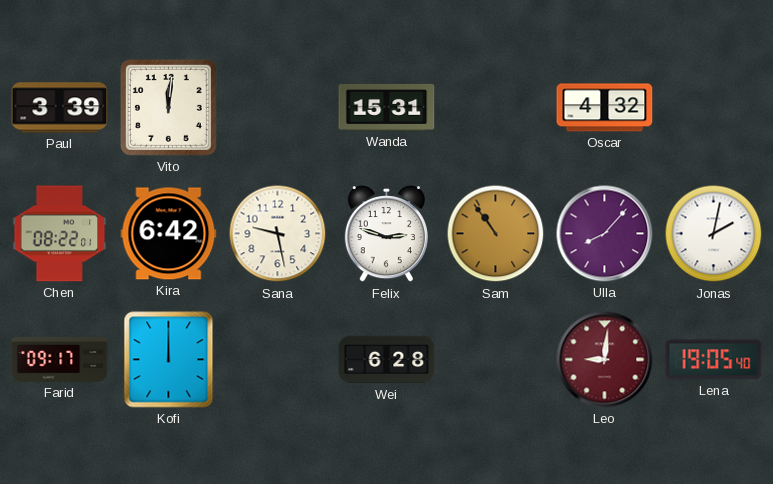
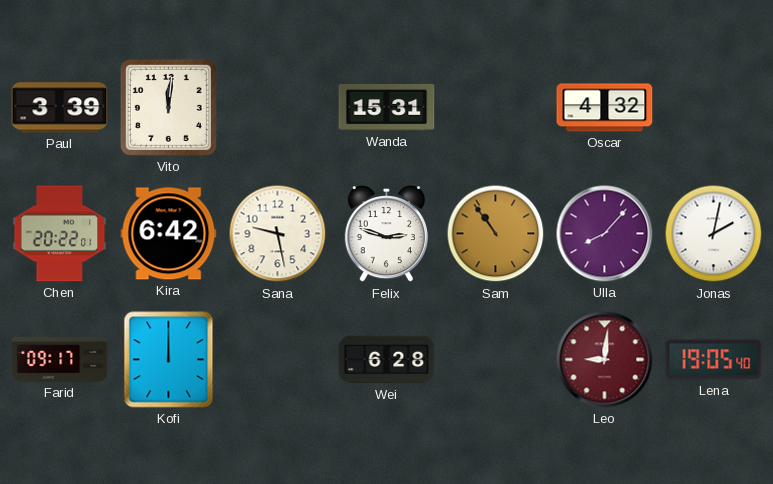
Chen: 08:22 -> 20:22 (60, 234)
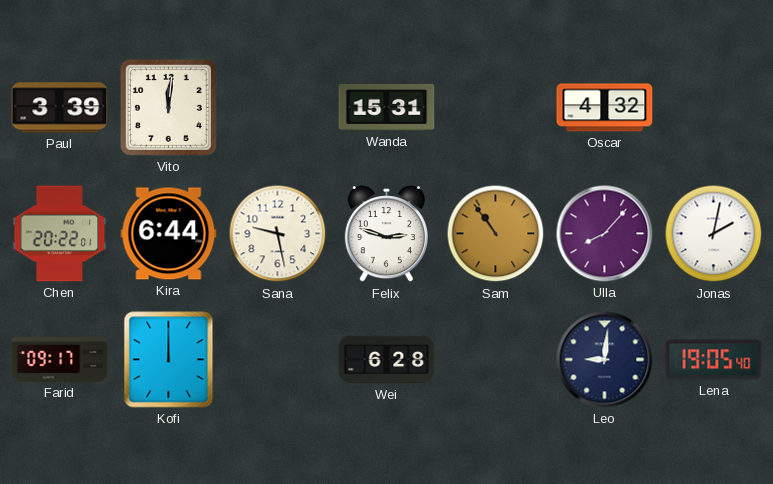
Kira: 6:42 -> 6:44 (169, 234)
Leo dial: burgundy -> navy (605, 360)
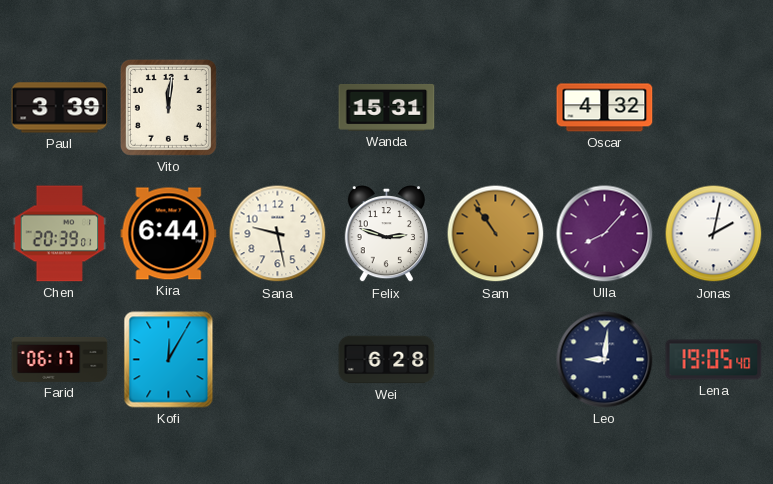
Chen: 20:22 -> 20:39 (60, 234)
Farid: 09:17 -> 06:17 (60, 359)
Kofi: 12:00 -> 12:05 (169, 360)
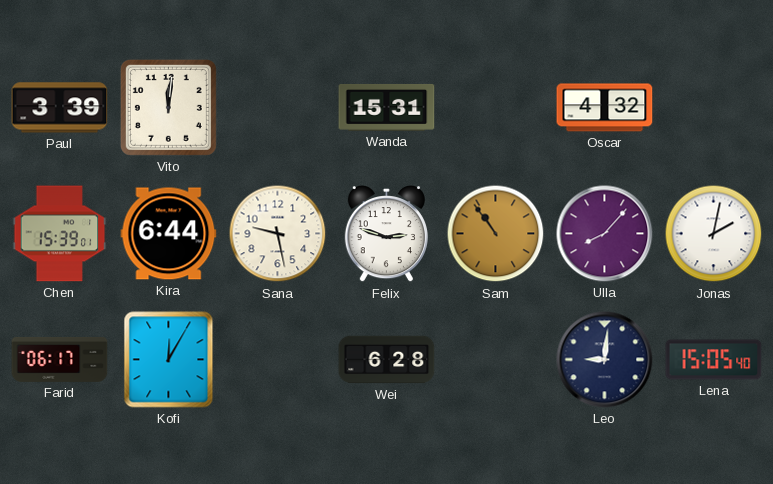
Chen: 20:39 -> 15:39 (60, 234)
Lena: 19:05 -> 15:05 (714, 360)
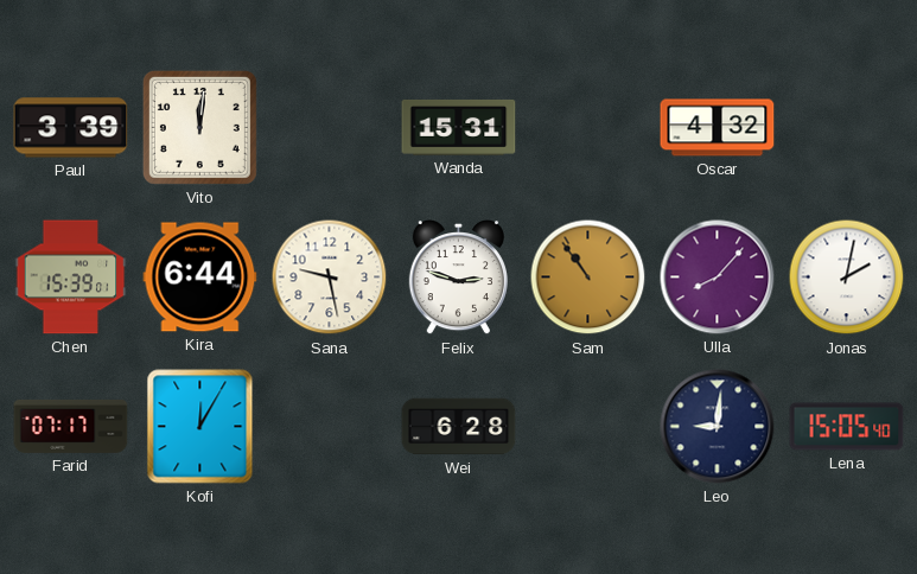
Farid: 06:17 -> 07:17 (71, 426)
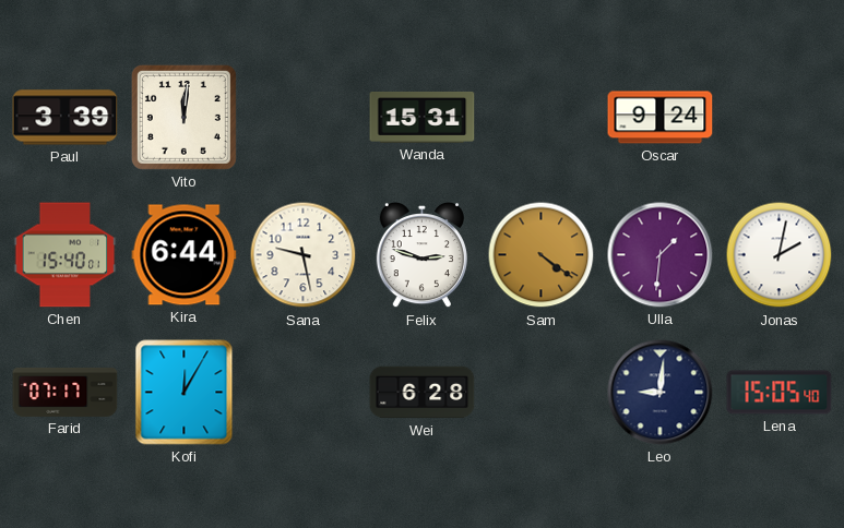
Oscar: 4:32 -> 9:24 (661, 118)
Chen: 15:39 -> 15:40 (66, 255)
Sam: 10:54 -> 4:21 (542, 255)
Ulla: 8:07 -> 1:31 (661, 255)
